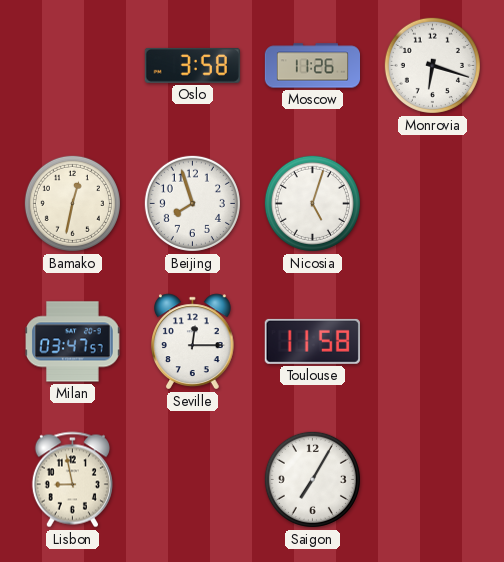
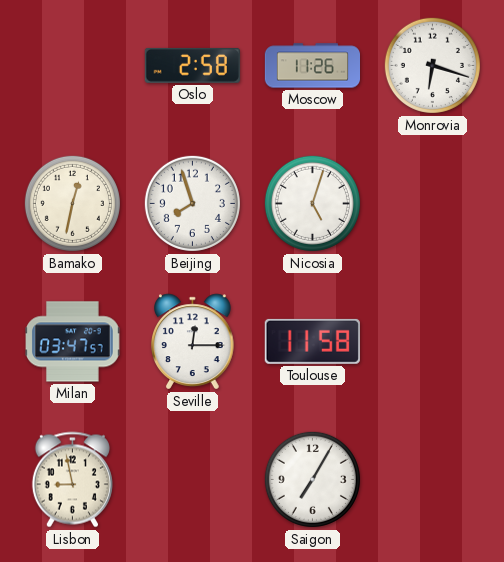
Oslo: 3:58 -> 2:58 (192, 65)
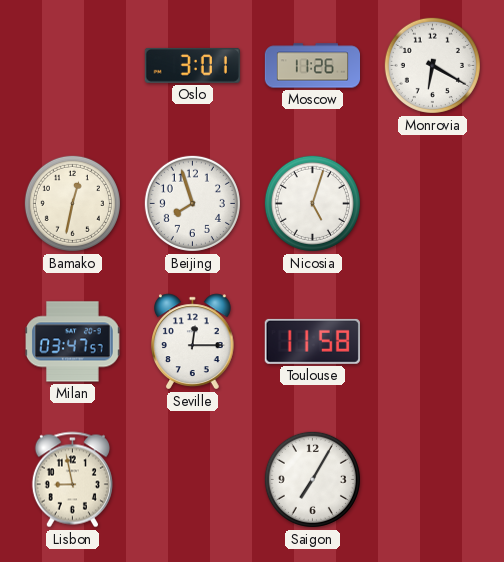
Oslo: 2:58 -> 3:01 (192, 65)
Monrovia: 6:18 -> 6:20 (432, 65)
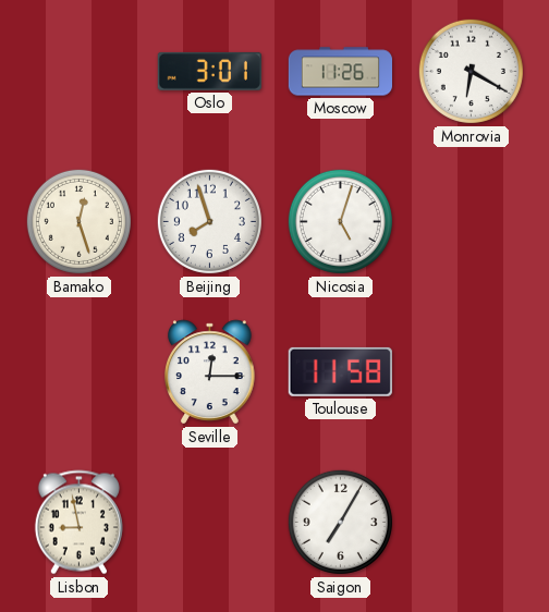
Bamako: 12:32 -> 12:27 (78, 221)
Milan: 03:47 -> none (73, 342)
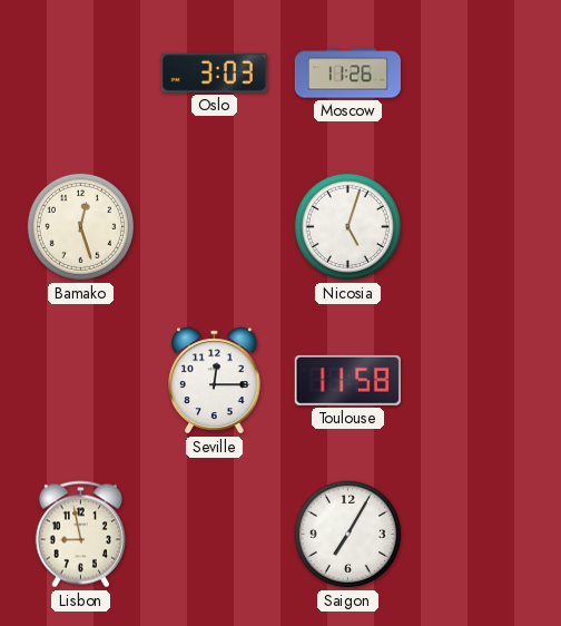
Oslo: 3:01 -> 3:03 (214, 72)
Monrovia: 6:20 -> none (471, 71)
Beijing: 7:57 -> none (209, 221)
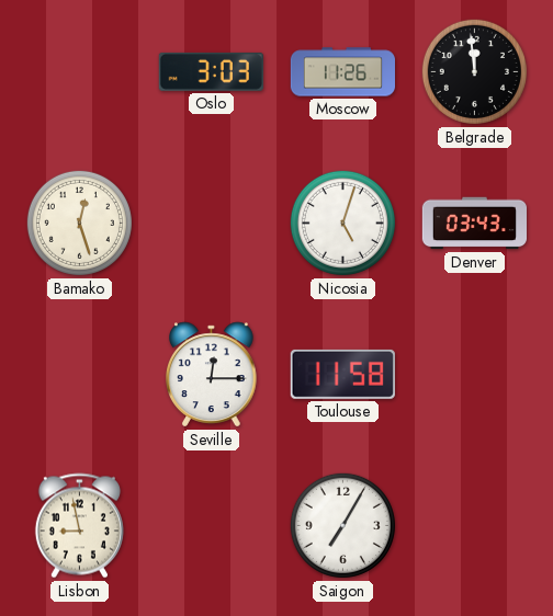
Belgrade: none -> 11:59 (474, 71)
Denver: none -> 03:43 (474, 224)
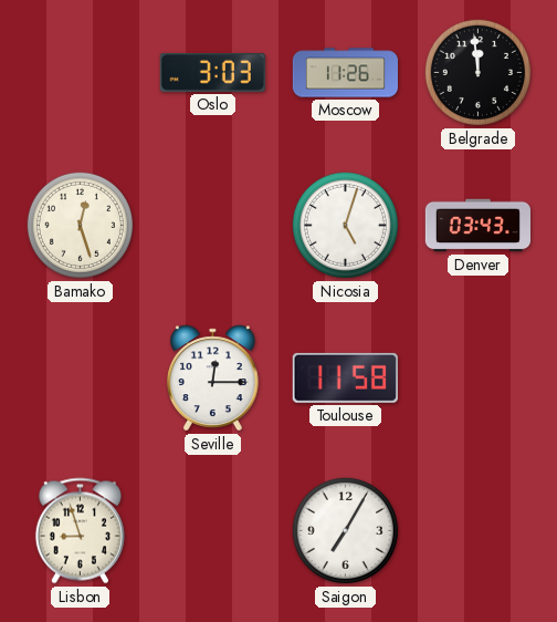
Lisbon: 8:58 -> 8:57 (80, 531)
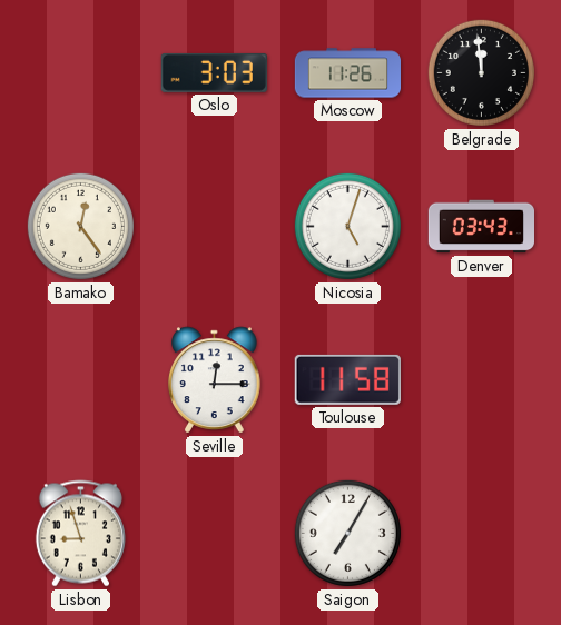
Bamako: 12:27 -> 12:24 (80, 226)
